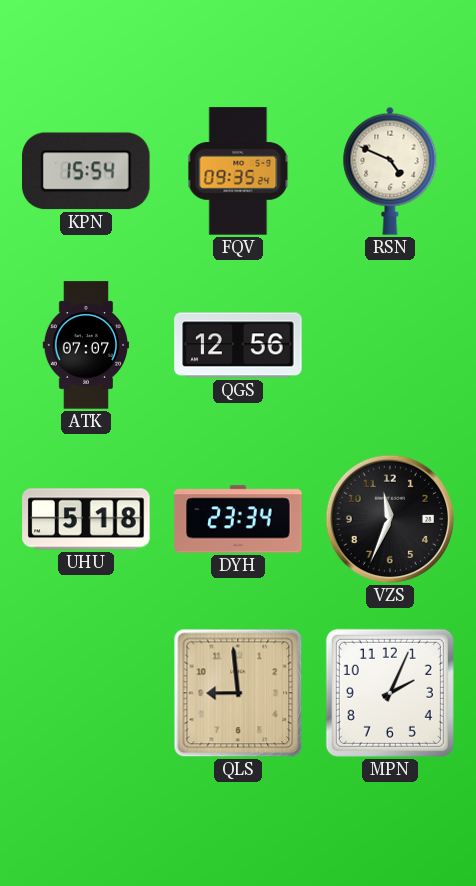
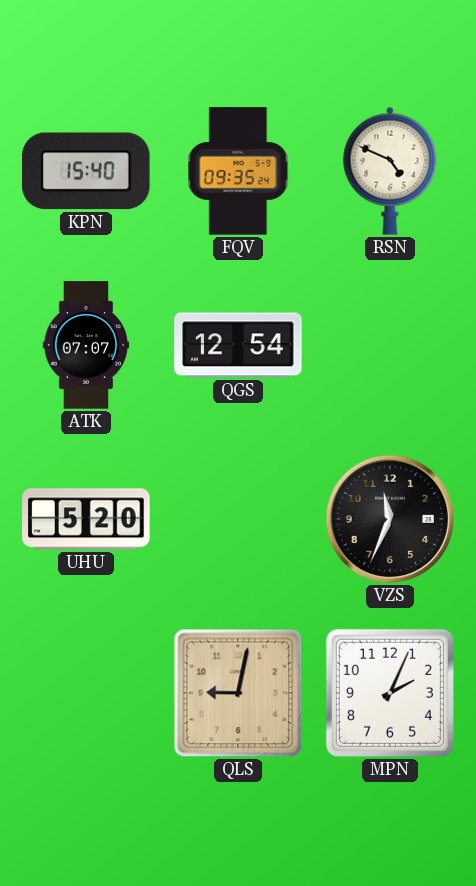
KPN: 15:54 -> 15:40 (86, 171)
QGS: 12:56 -> 12:54 (238, 345)
UHU: 5:18 -> 5:20 (86, 519)
DYH: 23:34 -> none (238, 519)
QLS: 8:59 -> 9:02 (238, 693)
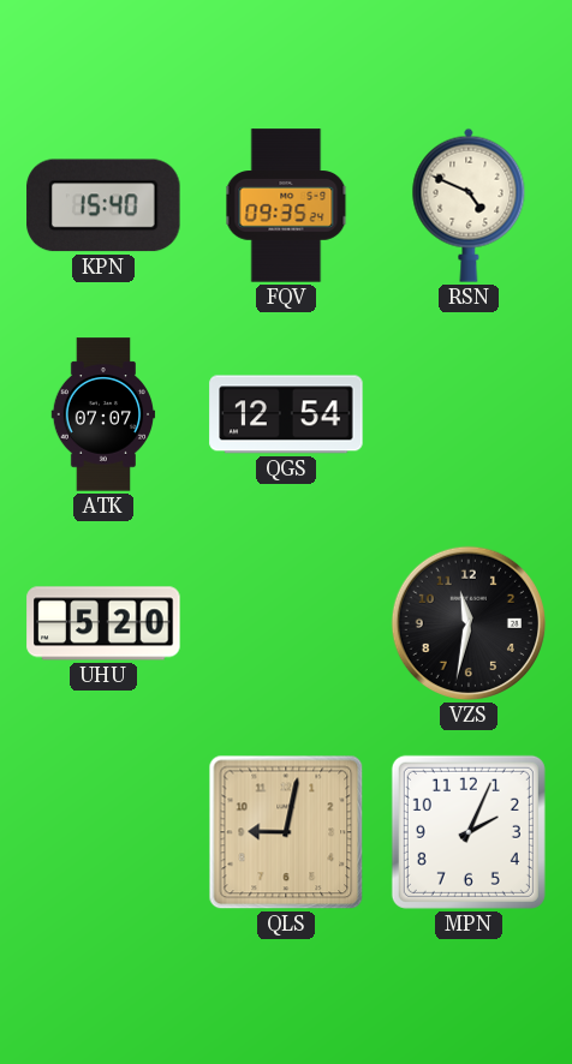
VZS: 11:34 -> 11:32 (469, 623)
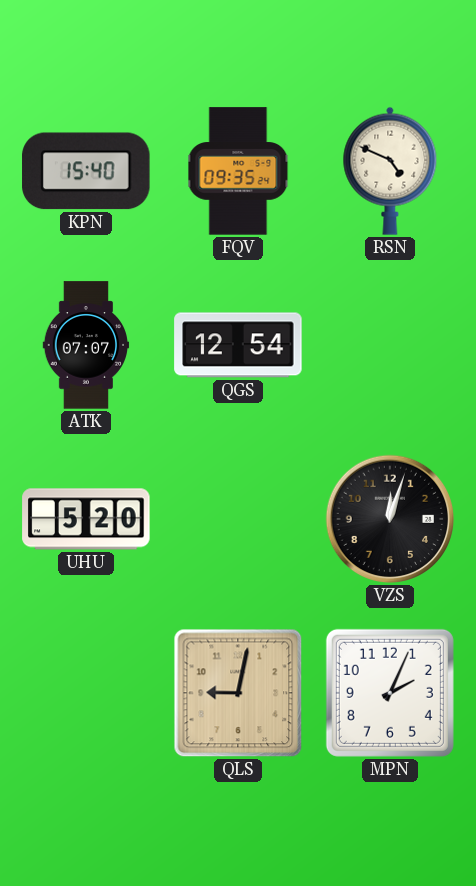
VZS: 11:32 -> 12:03 (390, 519)
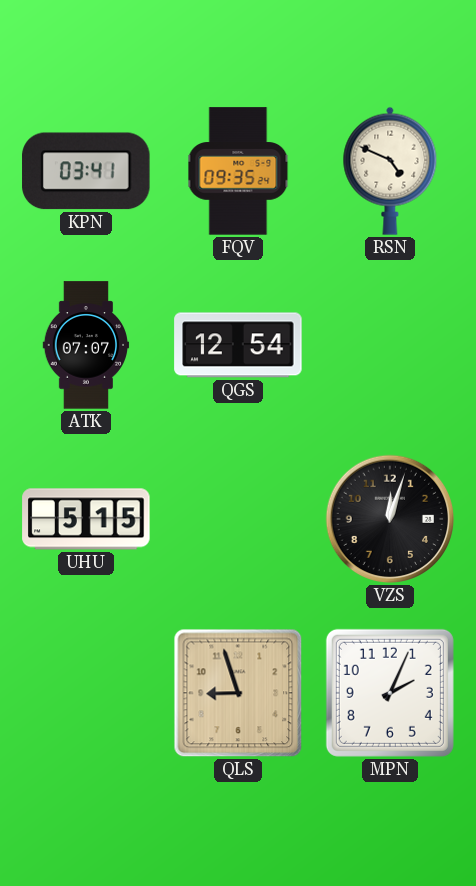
KPN: 15:40 -> 03:41 (86, 171)
UHU: 5:20 -> 5:15 (86, 519)
QLS: 9:02 -> 8:57 (238, 693)
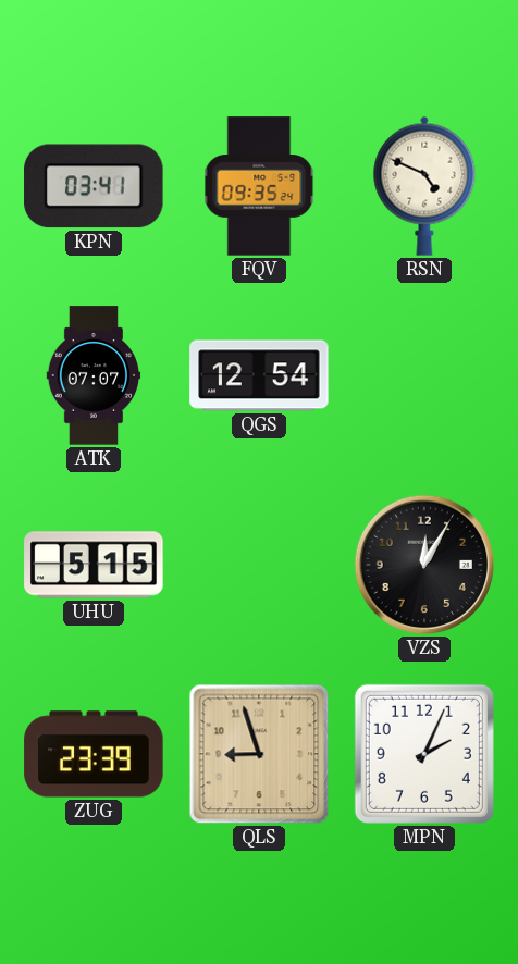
VZS: 12:03 -> 12:05 (424, 565)
ZUG: none -> 23:39 (94, 754)
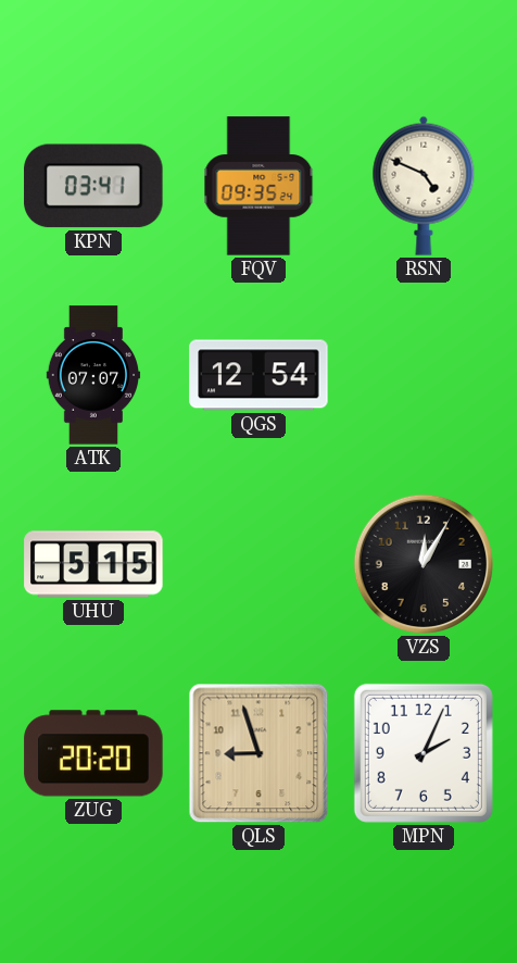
ZUG: 23:39 -> 20:20 (93, 753)
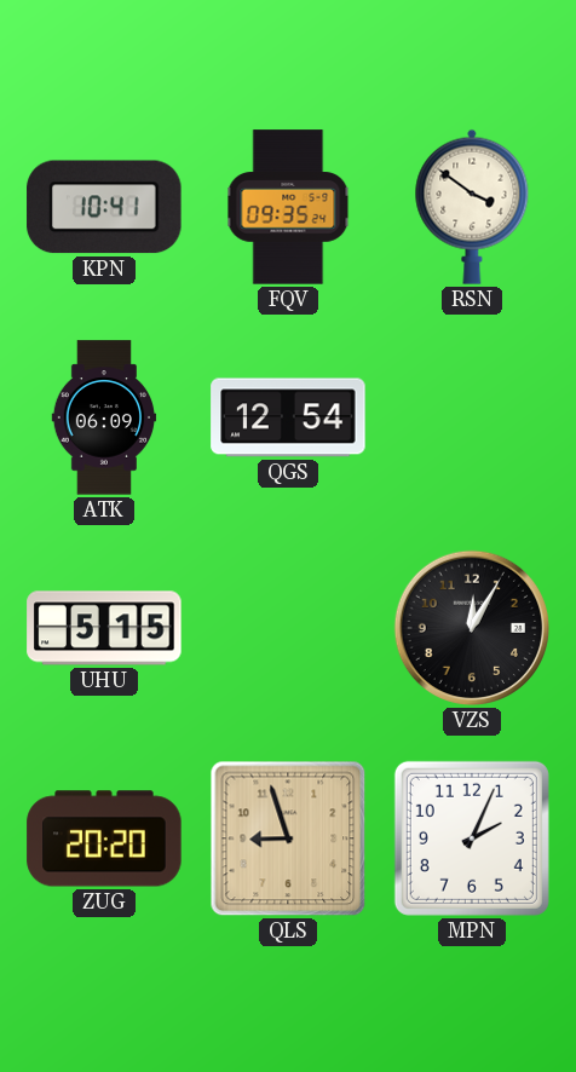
KPN: 03:41 -> 10:41 (104, 207)
RSN: 4:49 -> 3:51 (472, 207)
ATK: 07:07 -> 06:09 (104, 417)
